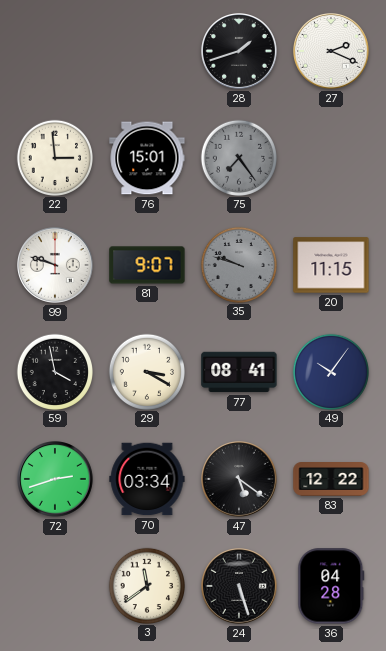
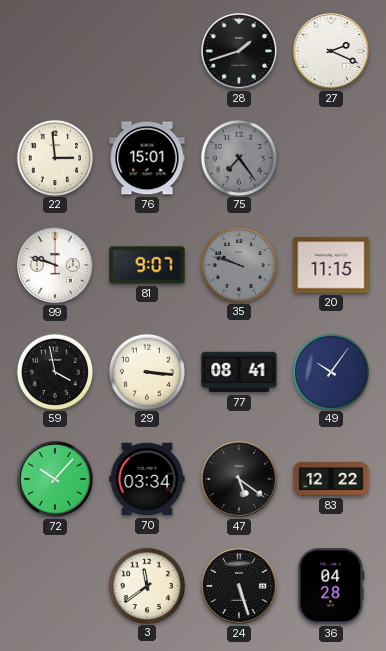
29: 3:20 -> 3:16 (146, 371)
72: 2:42 -> 10:07 (56, 480)
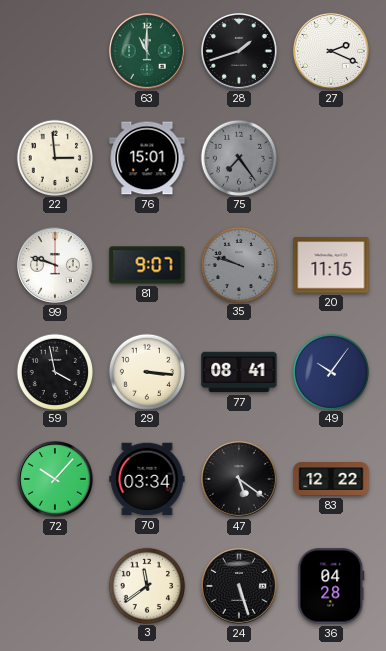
63: none -> 11:00 (148, 52)
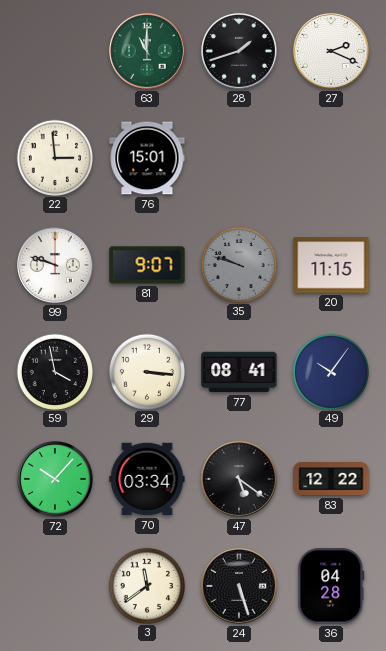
75: 7:24 -> none (238, 157)
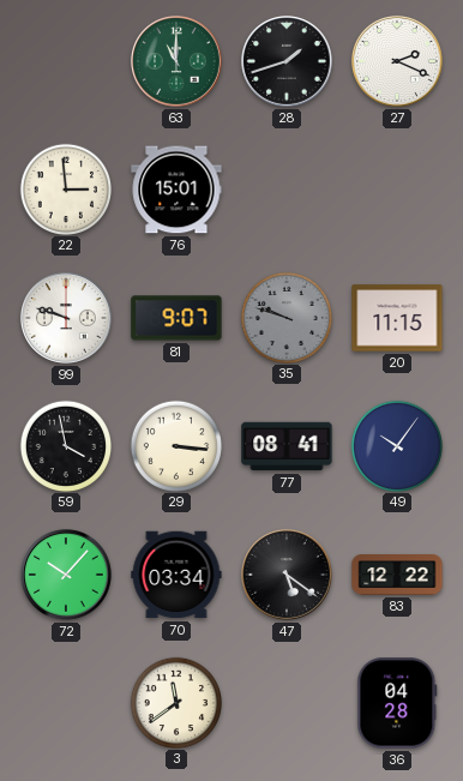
24: 5:27 -> none (240, 587)
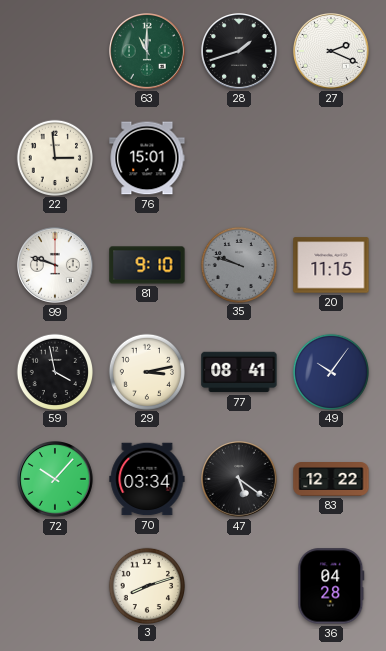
81: 9:07 -> 9:10 (147, 265)
29: 3:16 -> 3:13 (146, 371)
3: 11:39 -> 8:12 (146, 585)
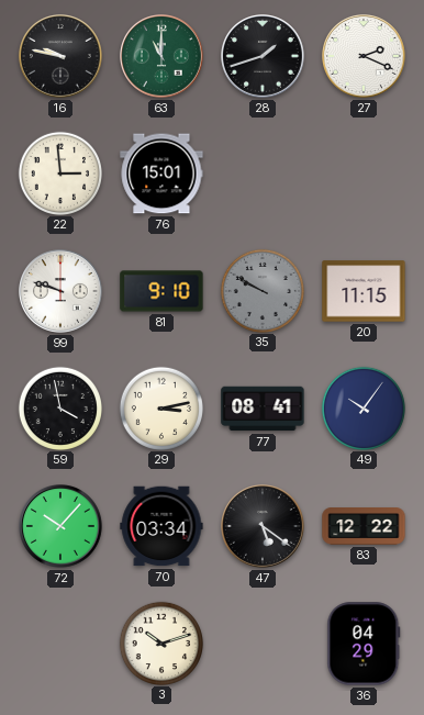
16: none -> 9:47 (62, 57)
35: 9:48 -> 9:50 (261, 290)
3: 8:12 -> 10:12 (160, 643)
36: 04:28 -> 04:29 (364, 644)
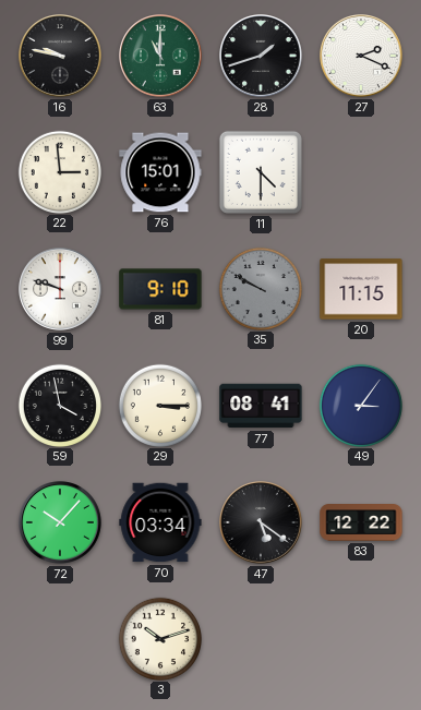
11: none -> 4:30 (261, 172)
29: 3:13 -> 3:15 (159, 405)
49: 10:06 -> 3:06 (360, 405)
36: 04:29 -> none (364, 644)
